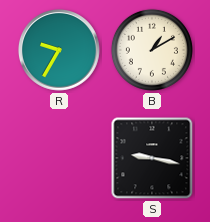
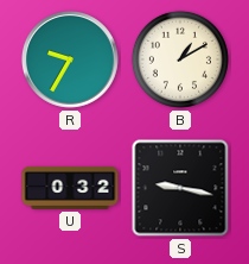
U: none -> 0:32 (70, 188)
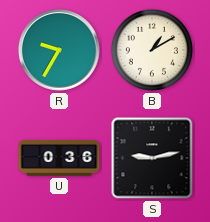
U: 0:32 -> 0:36 (59, 158)
S: 9:17 -> 9:13 (152, 158)
